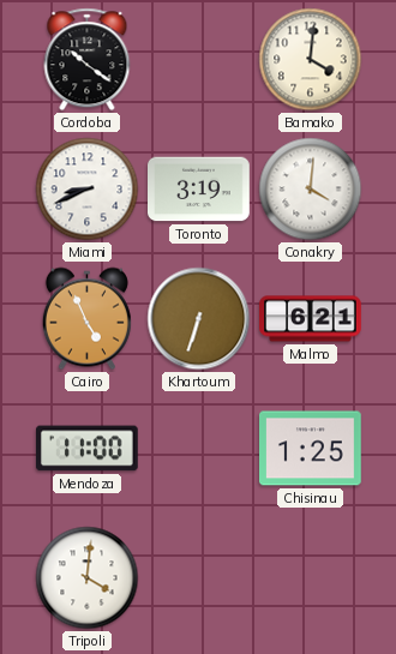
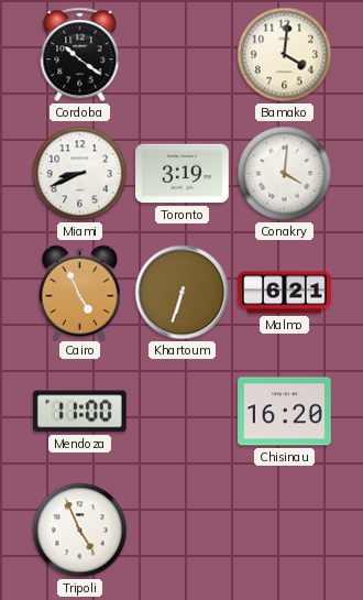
Chisinau: 1:25 -> 16:20 (285, 412)
Tripoli: 4:01 -> 4:56 (80, 531)
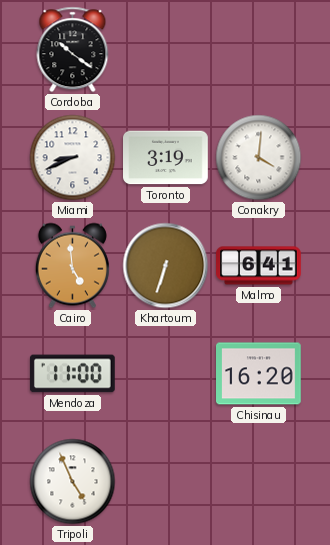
Bamako: 4:01 -> none (285, 55)
Cairo: 4:56 -> 4:59 (72, 266)
Malmo: 6:21 -> 6:41 (259, 266)
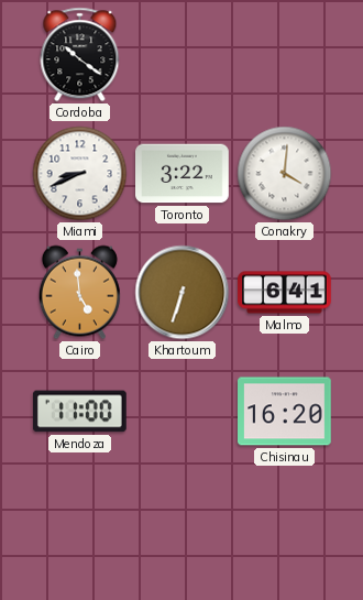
Toronto: 3:19 -> 3:22 (183, 174)
Tripoli: 4:56 -> none (73, 482)
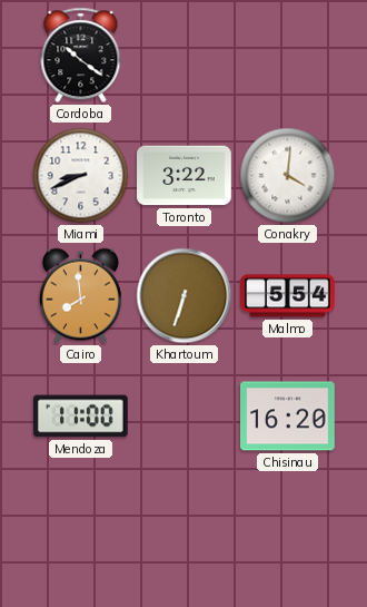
Cairo: 4:59 -> 7:59 (80, 296)
Malmo: 6:41 -> 5:54 (288, 296)
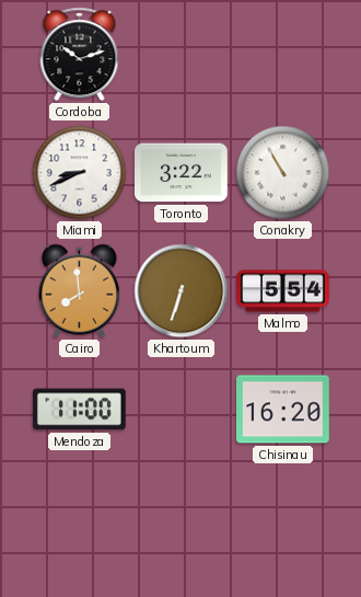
Cordoba: 10:21 -> 10:12 (80, 55)
Conakry: 4:01 -> 10:55 (283, 173)
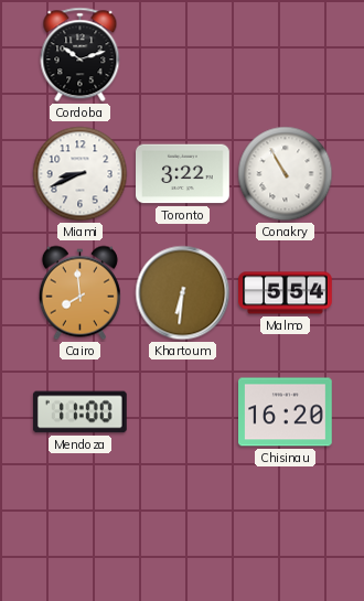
Khartoum: 6:33 -> 6:31 (183, 293)
